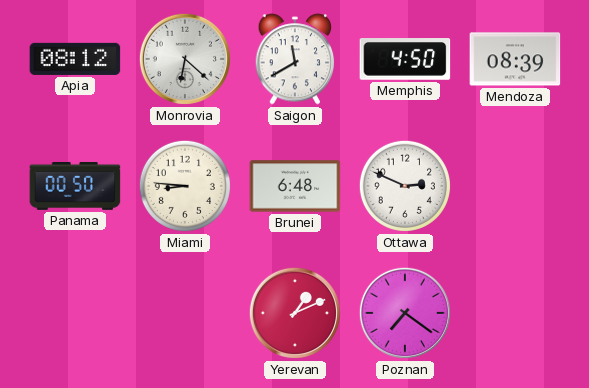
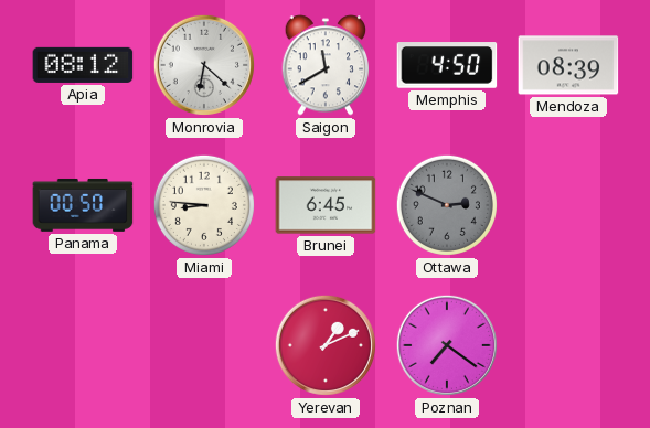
Brunei: 6:48 -> 6:45 (326, 205)
Ottawa dial: white -> grey (447, 205)
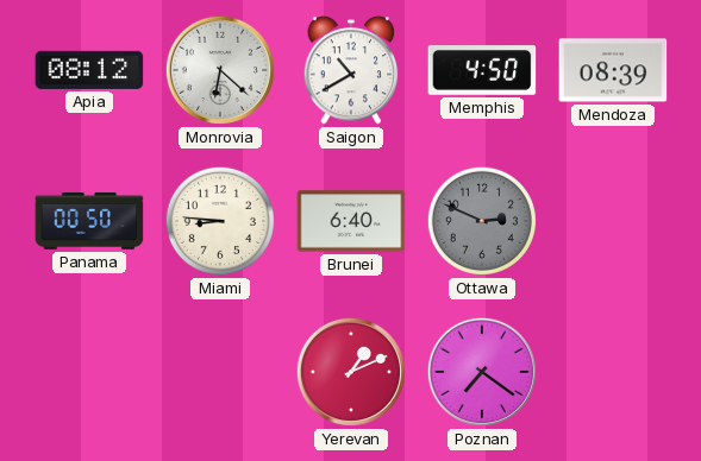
Saigon: 11:40 -> 10:40 (351, 70)
Brunei: 6:45 -> 6:40 (351, 221)
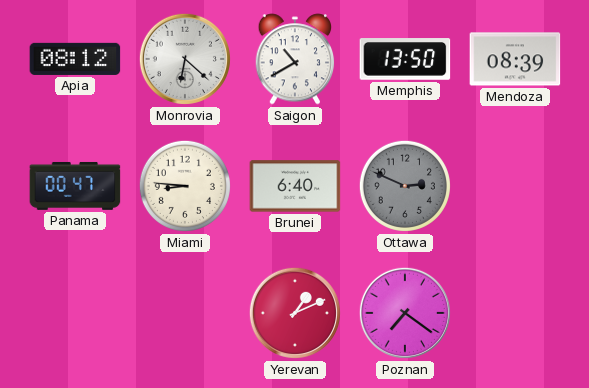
Memphis: 4:50 -> 13:50 (405, 59)
Panama: 00:50 -> 00:47 (75, 186)
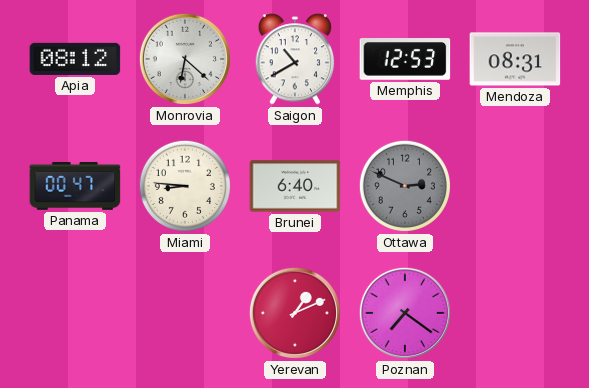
Memphis: 13:50 -> 12:53 (405, 59)
Mendoza: 08:39 -> 08:31 (515, 59)
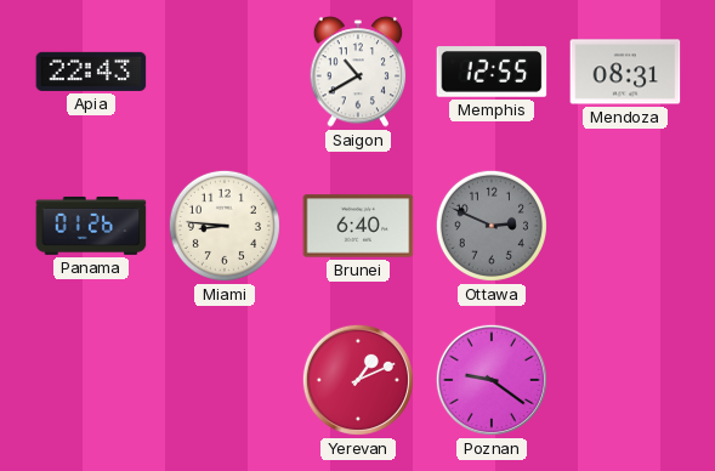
Apia: 08:12 -> 22:43 (91, 72)
Monrovia: 6:22 -> none (185, 59)
Memphis: 12:53 -> 12:55 (492, 72)
Panama: 00:47 -> 01:26 (91, 226)
Poznan: 7:21 -> 9:21 (492, 380)
